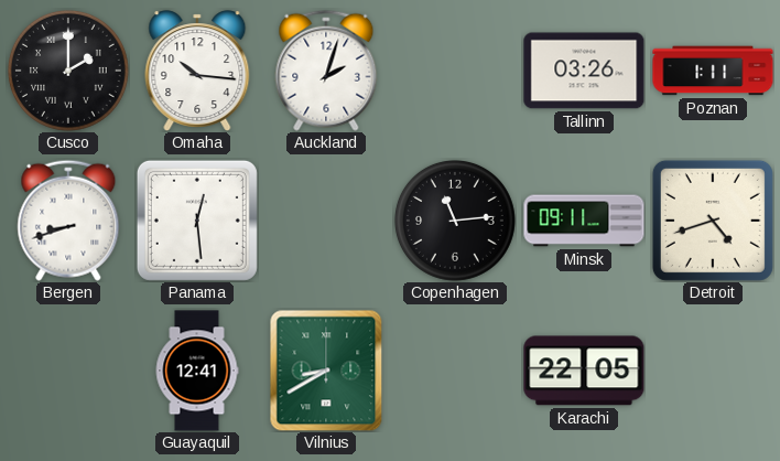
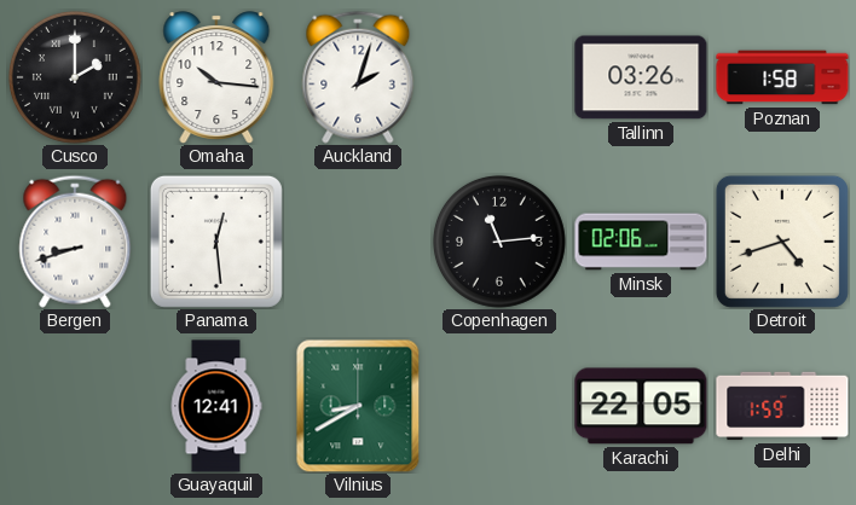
Poznan: 1:11 -> 1:58 (782, 77)
Minsk: 09:11 -> 02:06 (641, 242)
Delhi: none -> 1:59 (782, 406)
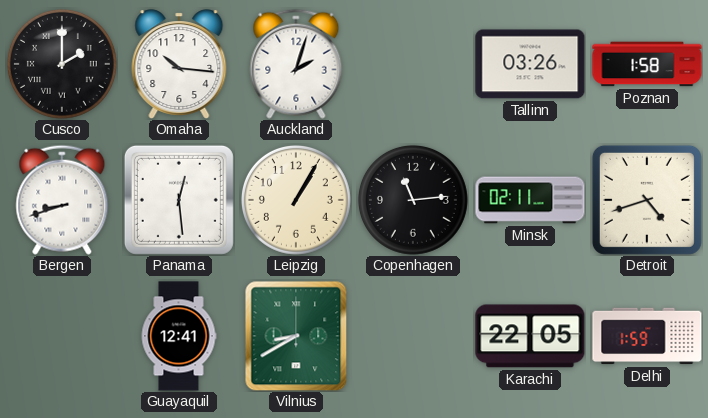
Leipzig: none -> 1:05 (296, 200)
Minsk: 02:06 -> 02:11 (530, 200)
